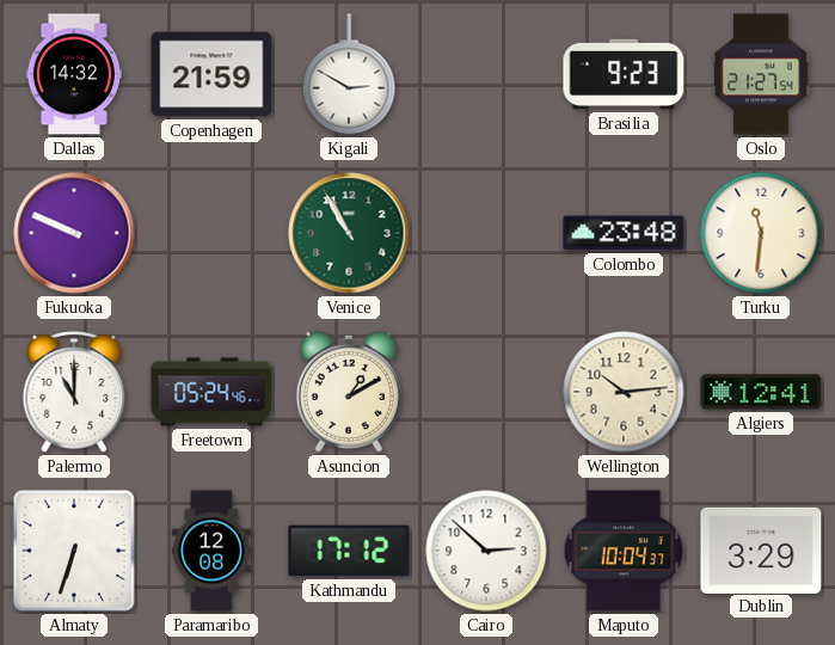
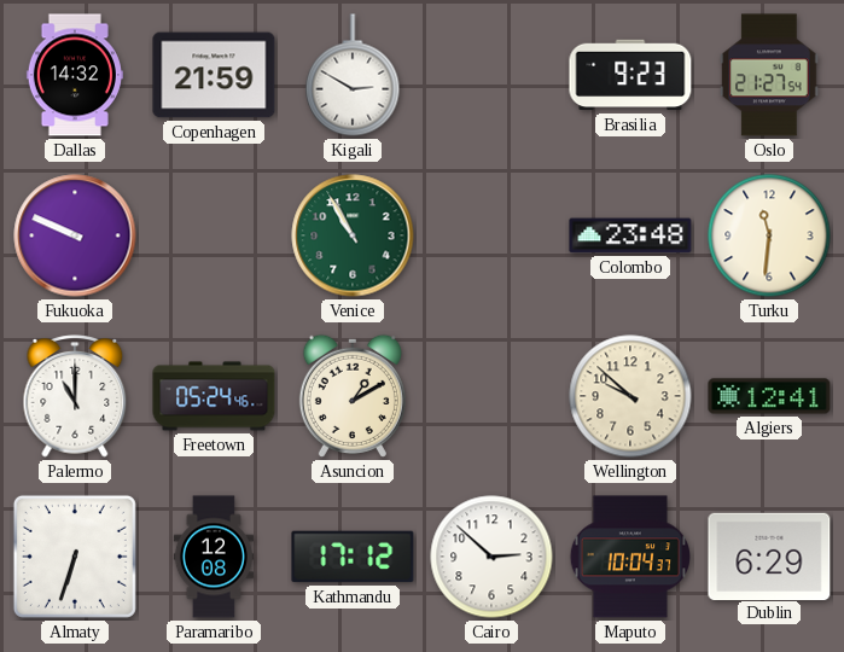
Wellington: 10:14 -> 9:52 (630, 396)
Dublin: 3:29 -> 6:29 (769, 555)
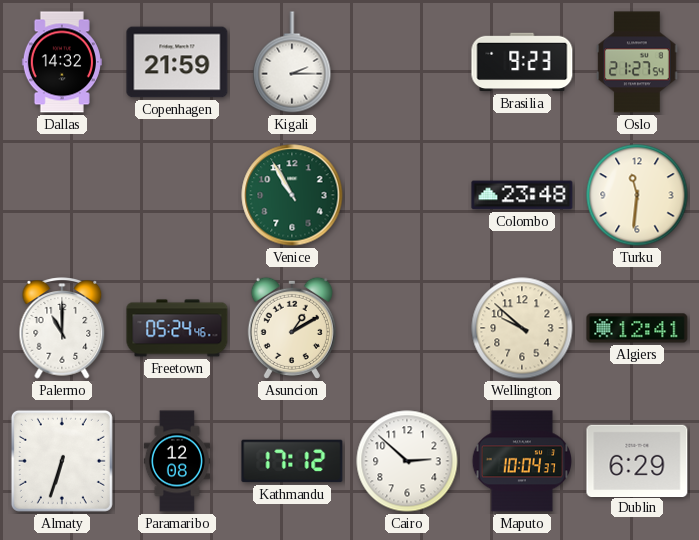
Kigali: 2:50 -> 2:15 (292, 62)
Fukuoka: 9:49 -> none (75, 235)
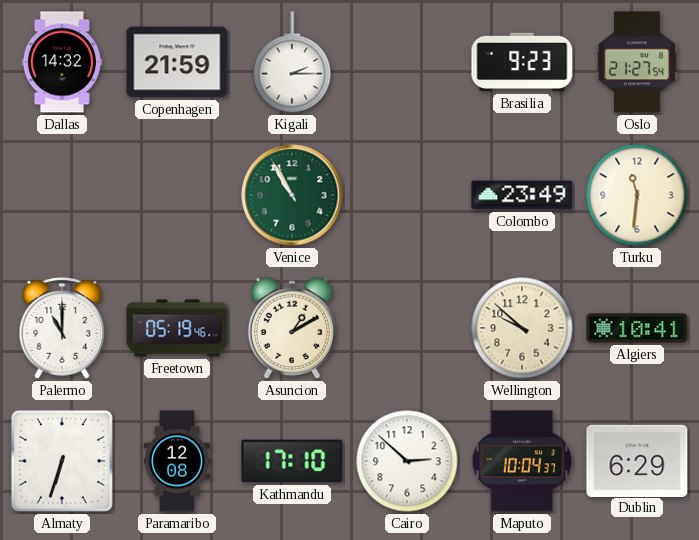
Colombo: 23:48 -> 23:49 (522, 195)
Freetown: 05:24 -> 05:19 (177, 328)
Algiers: 12:41 -> 10:41 (637, 328)
Kathmandu: 17:12 -> 17:10 (292, 461)
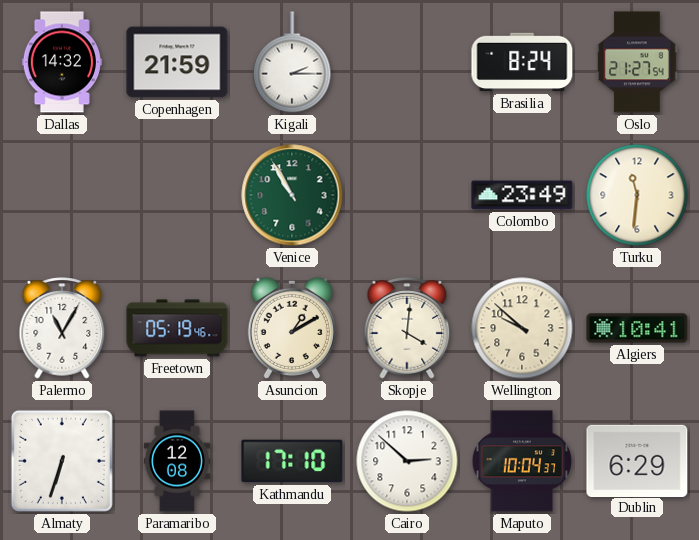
Brasilia: 9:23 -> 8:24 (522, 62)
Palermo: 11:00 -> 11:05 (62, 328)
Skopje: none -> 4:01 (407, 328)
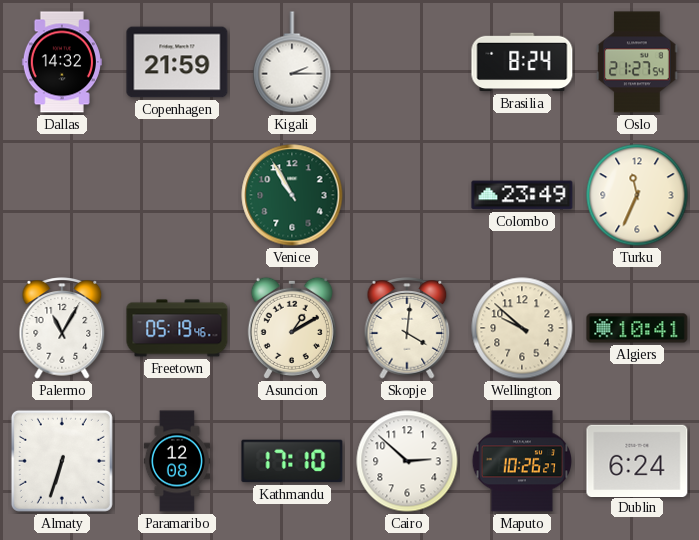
Turku: 11:31 -> 11:34 (637, 195)
Maputo: 10:04 -> 10:26 (521, 461)
Dublin: 6:29 -> 6:24 (637, 460)
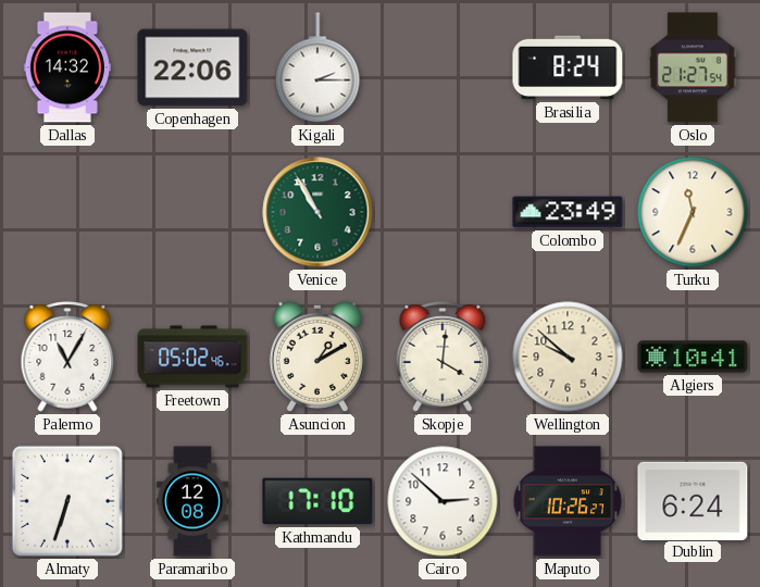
Copenhagen: 21:59 -> 22:06 (192, 67)
Freetown: 05:19 -> 05:02 (192, 357)
